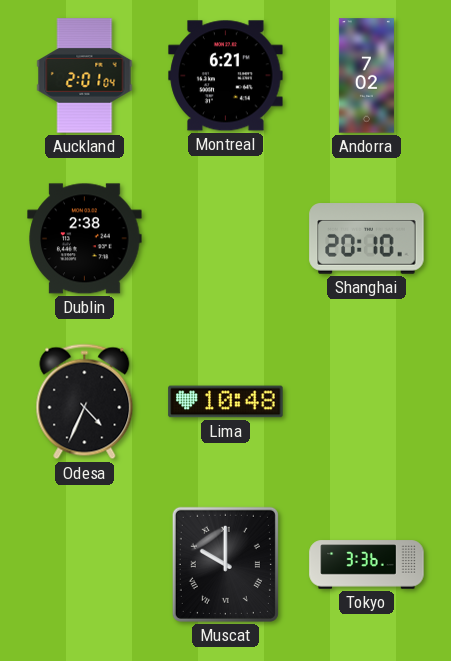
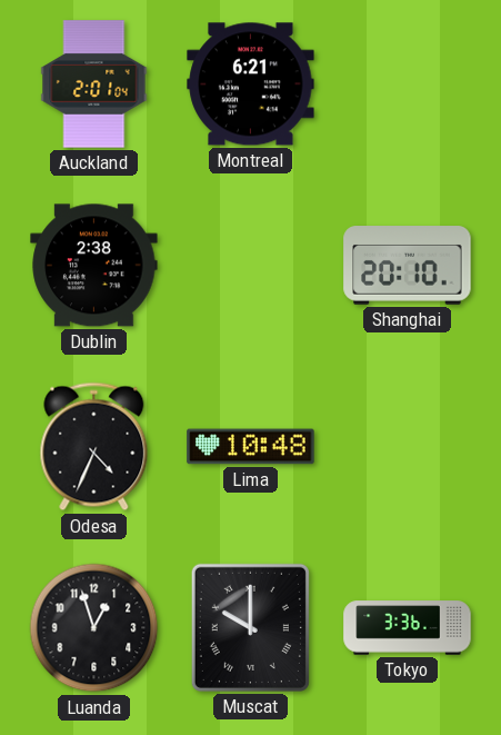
Andorra: 7:02 -> none (366, 76)
Luanda: none -> 12:57 (94, 628)
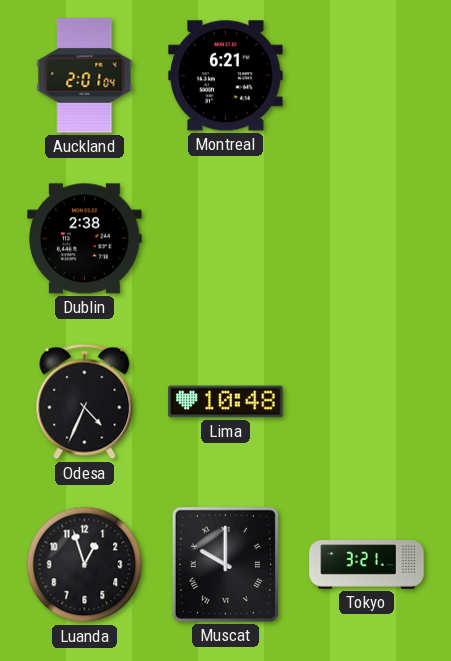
Shanghai: 20:10 -> none (408, 266)
Tokyo: 3:36 -> 3:21 (367, 565)
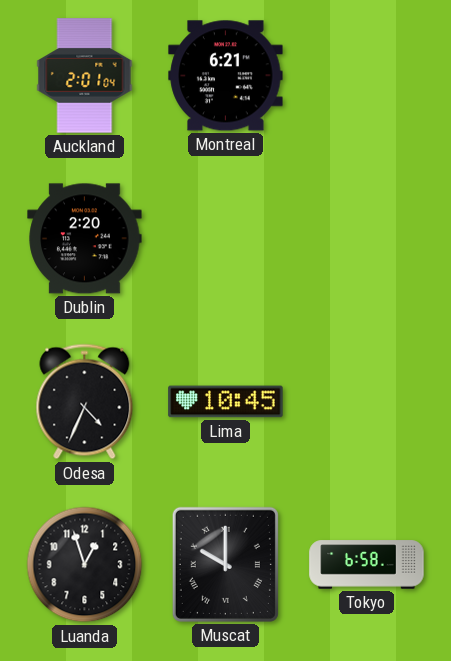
Dublin: 2:38 -> 2:20 (85, 239)
Lima: 10:48 -> 10:45 (226, 402)
Tokyo: 3:21 -> 6:58 (367, 565)
